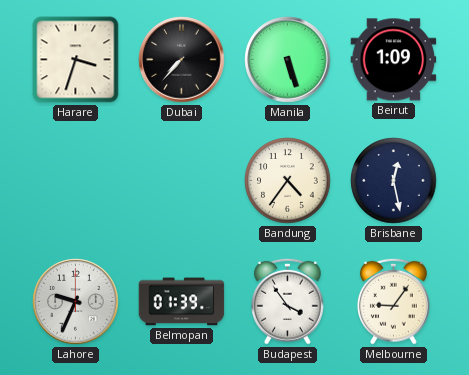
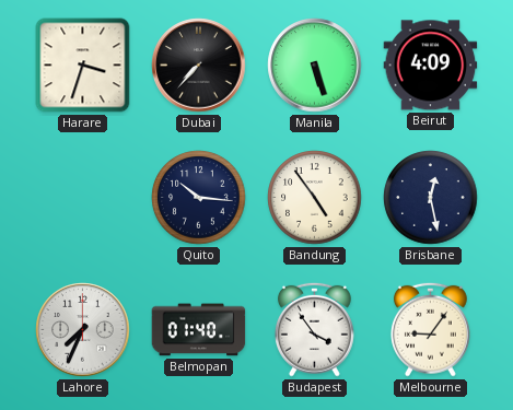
Beirut: 1:09 -> 4:09 (431, 66)
Quito: none -> 10:16 (199, 198)
Bandung: 4:36 -> 4:54 (315, 198)
Lahore: 9:34 -> 7:34 (83, 330)
Belmopan: 01:39 -> 01:40 (199, 330)
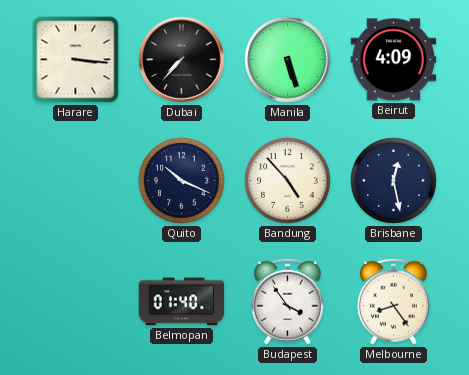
Harare: 3:33 -> 3:16 (76, 60)
Quito: 10:16 -> 10:19 (182, 181)
Bandung: 4:54 -> 4:53 (288, 181)
Lahore: 7:34 -> none (83, 330)
Melbourne: 9:06 -> 8:24 (393, 301)
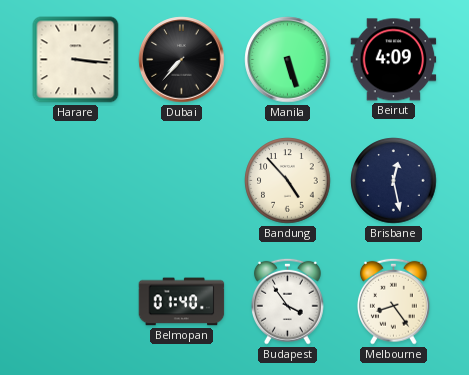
Quito: 10:19 -> none (182, 181)
